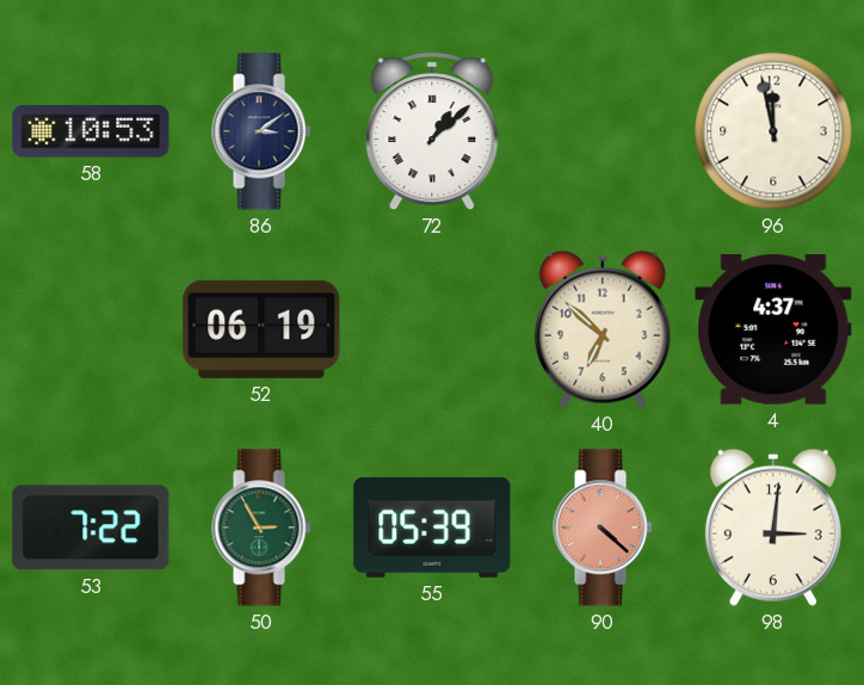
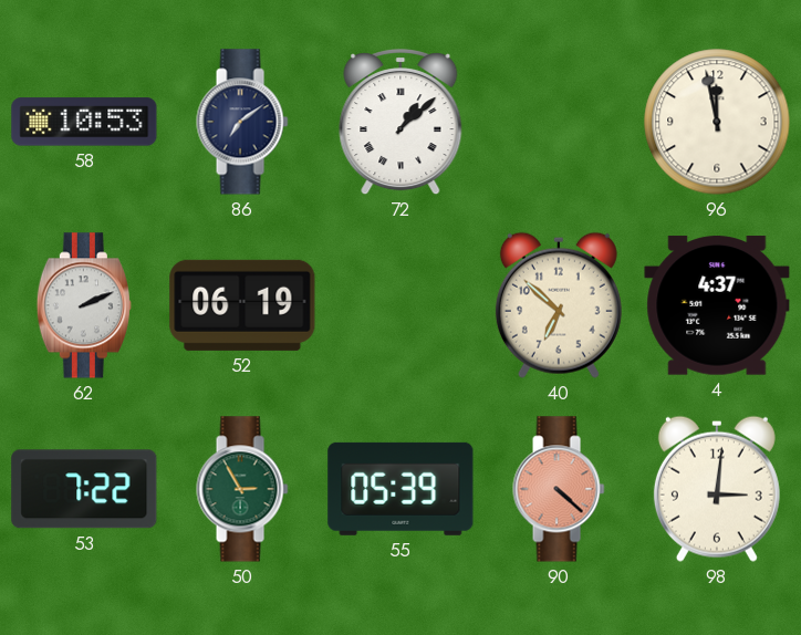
86: 3:09 -> 7:09 (242, 122)
62: none -> 2:11 (84, 305)
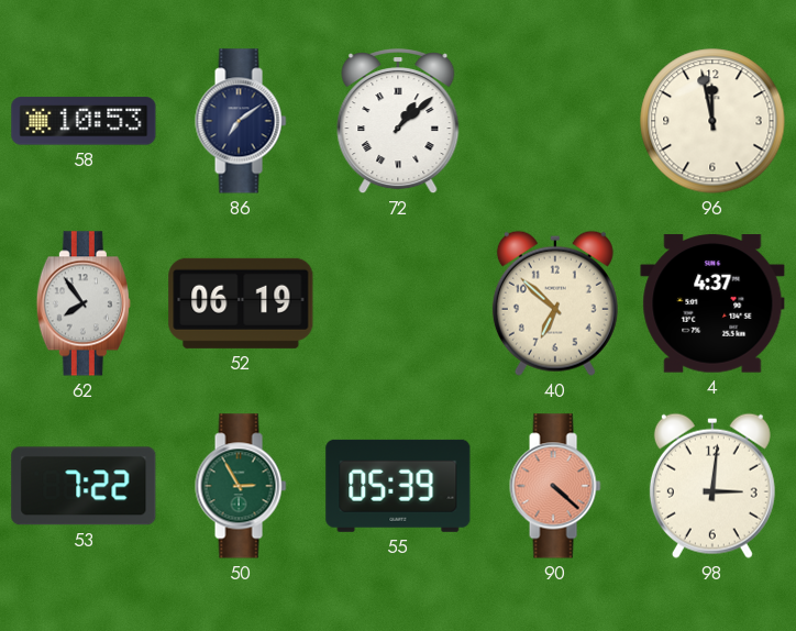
62: 2:11 -> 7:54 (84, 303)
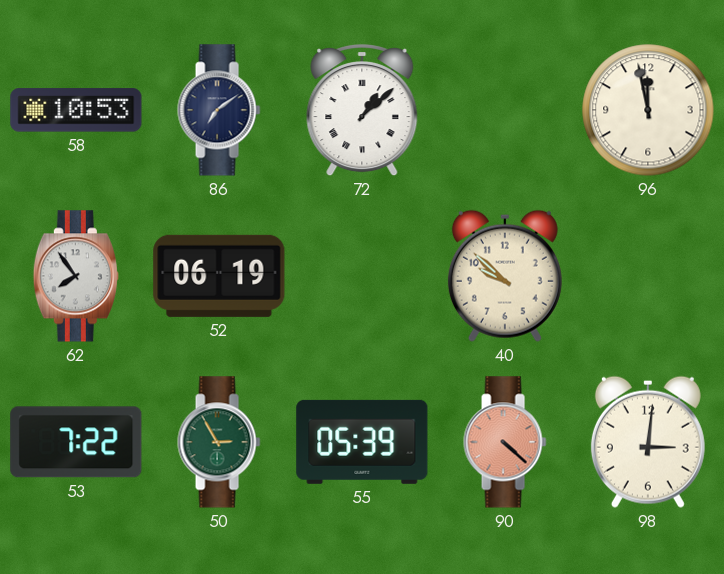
40: 6:52 -> 9:52 (505, 276)
4: 4:37 -> none (712, 303)
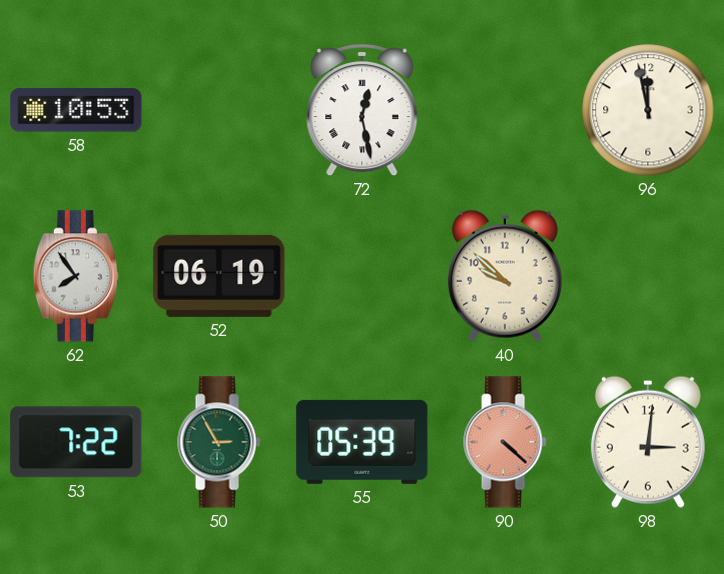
86: 7:09 -> none (219, 110)
72: 1:08 -> 12:28 (362, 111)
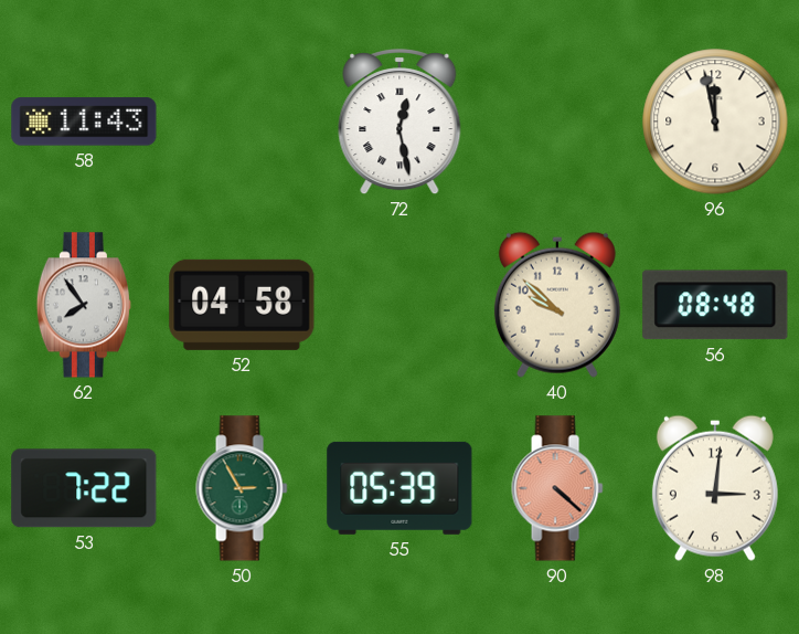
58: 10:53 -> 11:43 (84, 121)
52: 06:19 -> 04:58 (242, 305)
56: none -> 08:48 (715, 305)
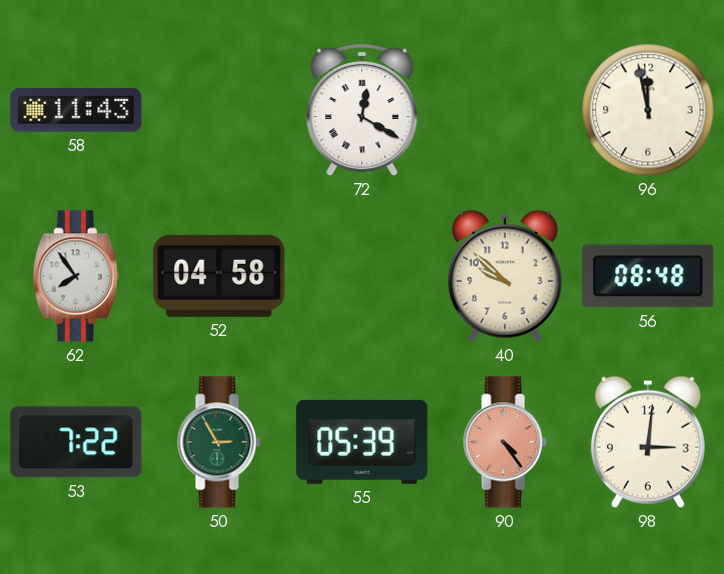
72: 12:28 -> 12:20 (362, 111)
90: 4:22 -> 4:24 (505, 442)
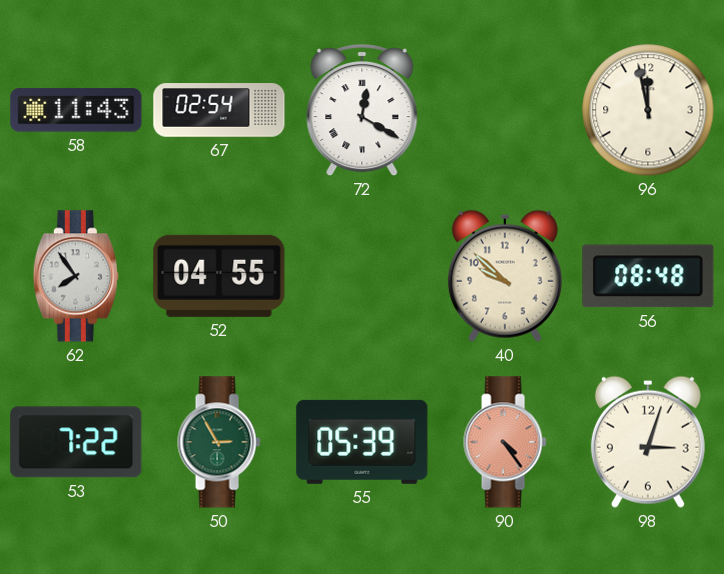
67: none -> 02:54 (219, 110)
52: 04:58 -> 04:55 (219, 276)
98: 3:01 -> 3:03 (648, 442)
